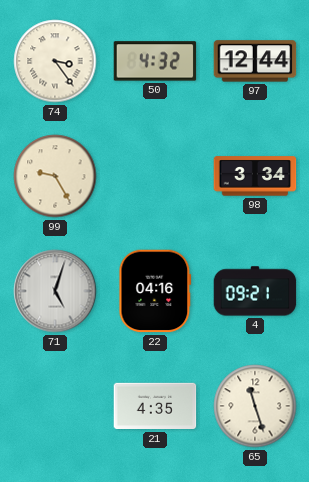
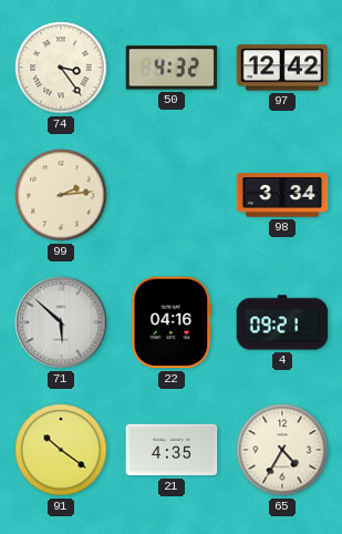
97: 12:44 -> 12:42 (282, 68)
99: 9:25 -> 2:14 (61, 195)
71: 5:03 -> 5:52 (61, 322)
91: none -> 10:21 (61, 450)
65: 11:27 -> 4:35 (282, 450)
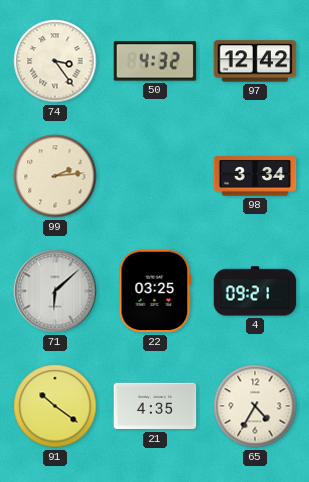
71: 5:52 -> 6:08 (55, 291)
22: 04:16 -> 03:25 (155, 291)
